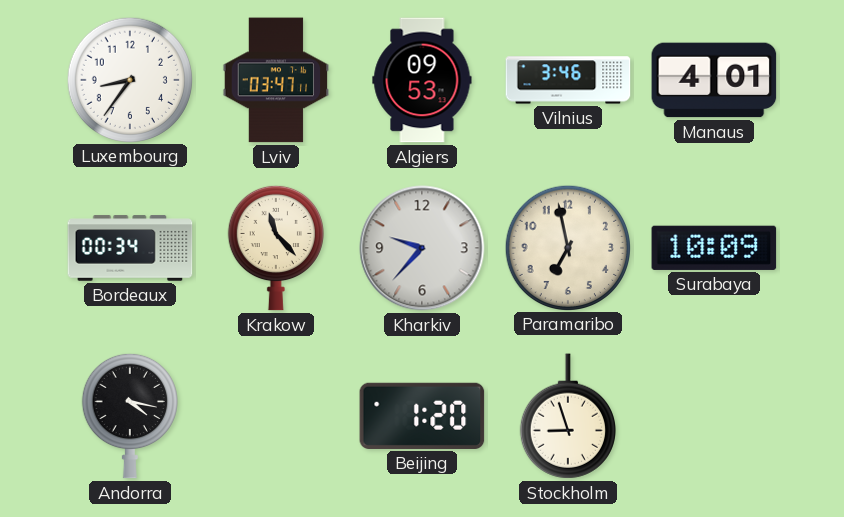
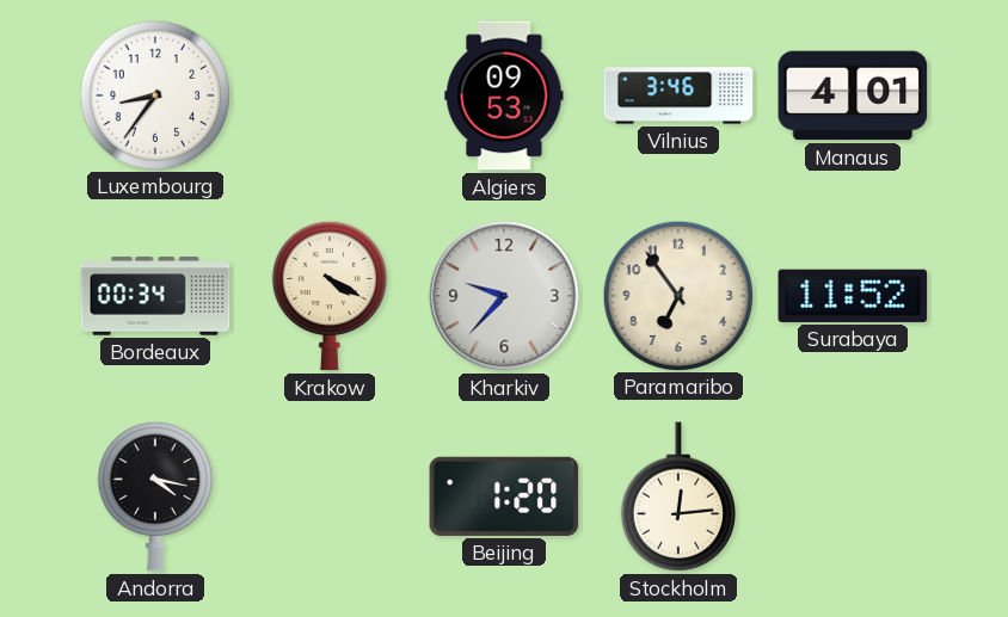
Lviv: 03:47 -> none (276, 80)
Krakow: 11:23 -> 4:20 (330, 296)
Paramaribo: 6:58 -> 6:54 (677, 295)
Surabaya: 10:09 -> 11:52 (853, 296)
Stockholm: 8:57 -> 12:14 (678, 496)
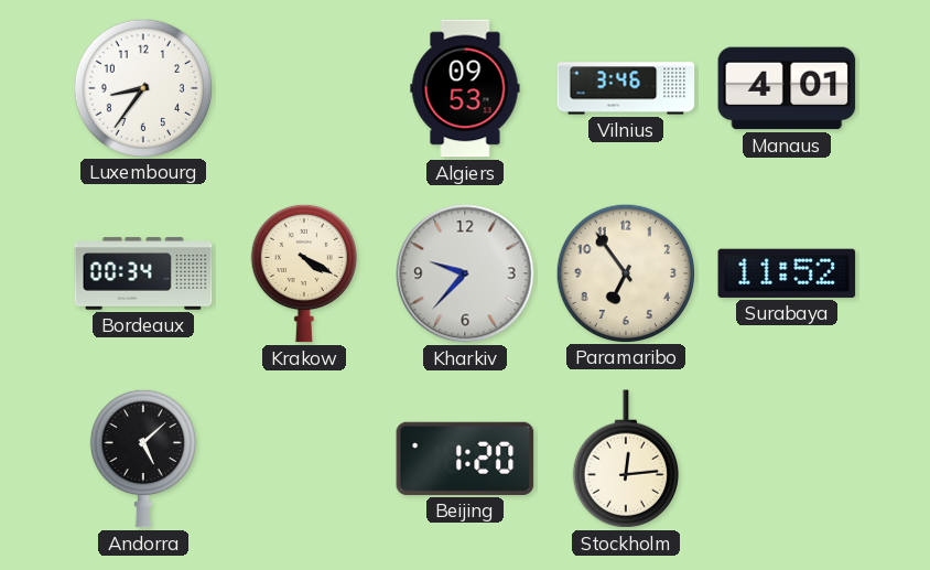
Andorra: 4:17 -> 5:08 (143, 459)
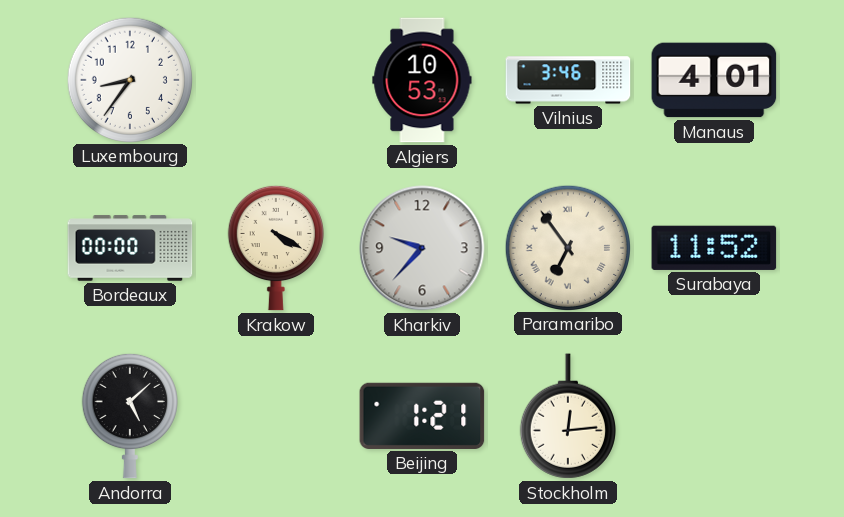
Algiers: 09:53 -> 10:53 (422, 80)
Bordeaux: 00:34 -> 00:00 (130, 248)
Paramaribo numerals: Arabic -> Roman (567, 247)
Beijing: 1:20 -> 1:21 (422, 416)
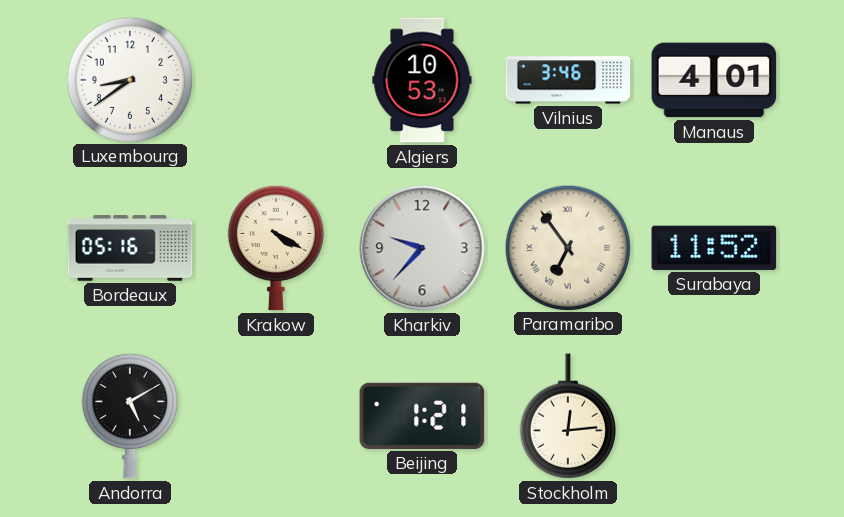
Luxembourg: 8:36 -> 8:39 (129, 79)
Bordeaux: 00:00 -> 05:16 (130, 248)
Andorra: 5:08 -> 5:10 (130, 416)
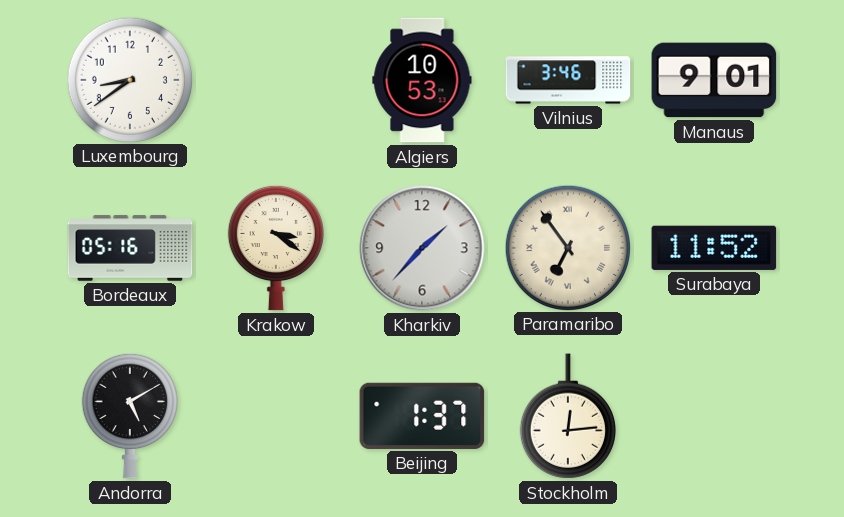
Manaus: 4:01 -> 9:01 (714, 80)
Krakow: 4:20 -> 3:21 (276, 248)
Kharkiv: 9:37 -> 1:37 (422, 248)
Beijing: 1:21 -> 1:37 (422, 416)
